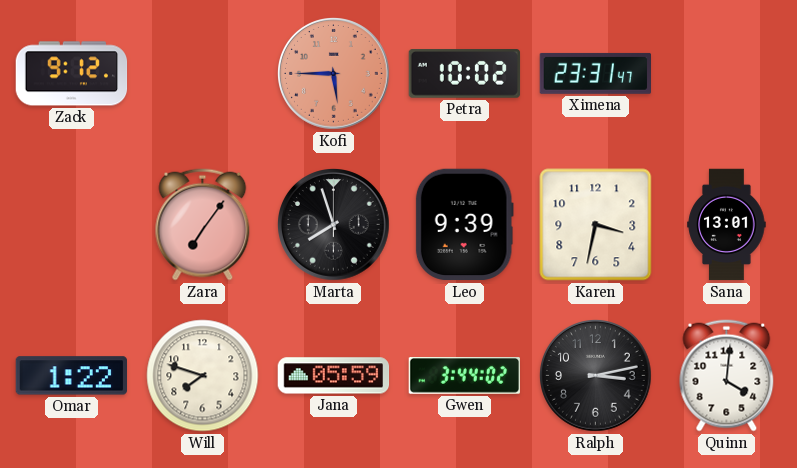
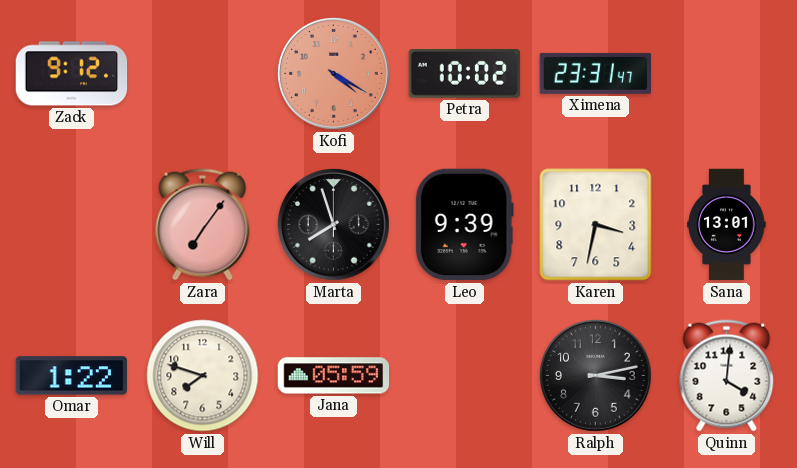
Kofi: 5:45 -> 4:20 (334, 74)
Gwen: 3:44 -> none (465, 376)
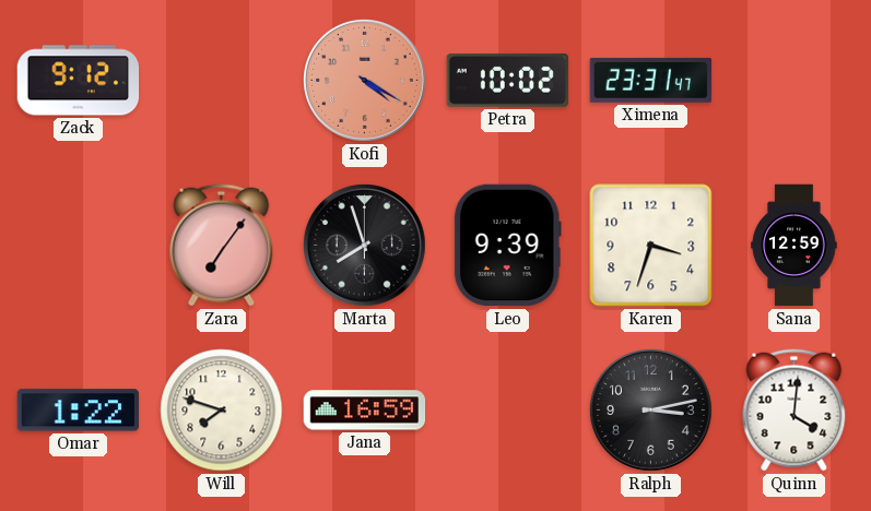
Karen: 3:32 -> 3:33 (651, 246)
Sana: 13:01 -> 12:59 (795, 246)
Jana: 05:59 -> 16:59 (365, 411)
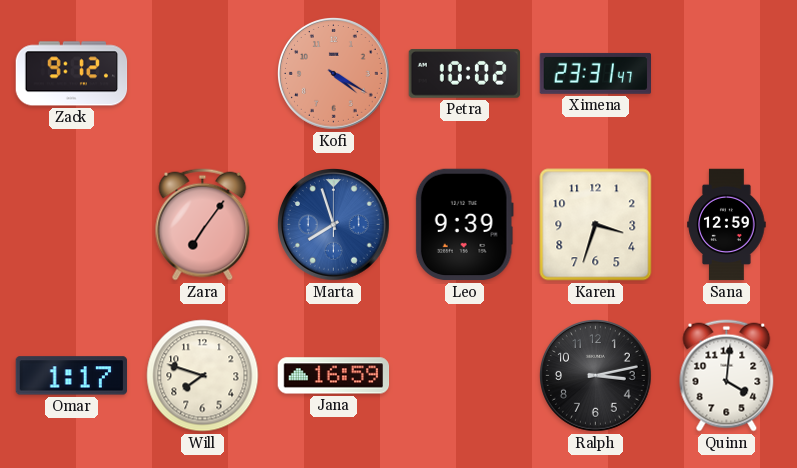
Marta dial: black -> blue (334, 225)
Omar: 1:22 -> 1:17 (71, 376)
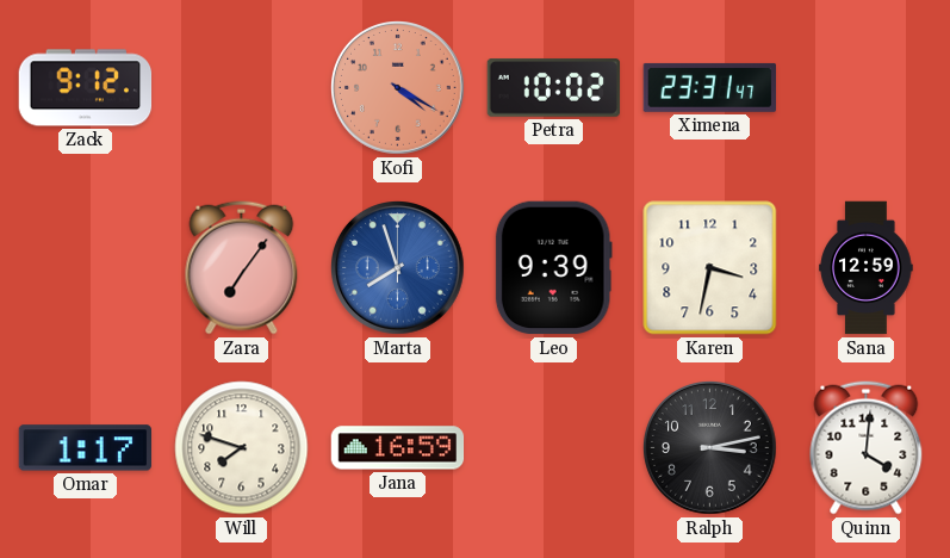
Karen: 3:33 -> 3:32 (710, 268)
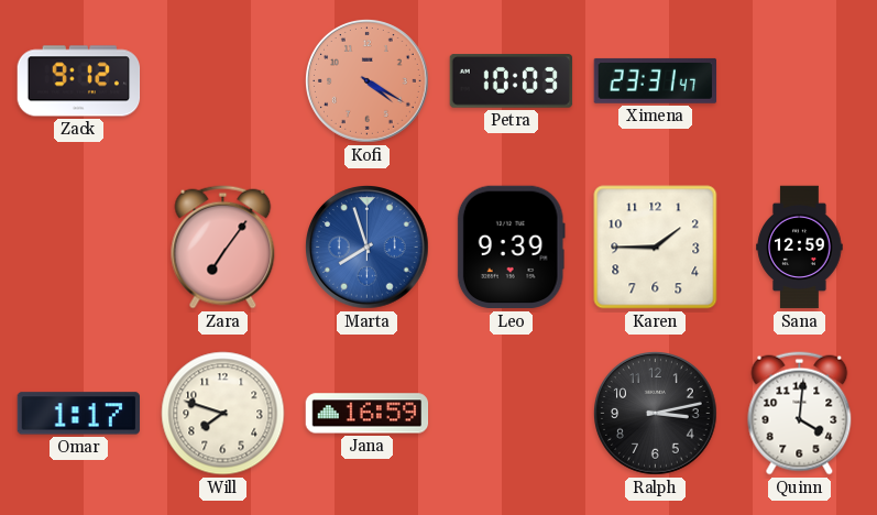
Petra: 10:02 -> 10:03 (512, 81)
Karen: 3:32 -> 1:45 (656, 248)
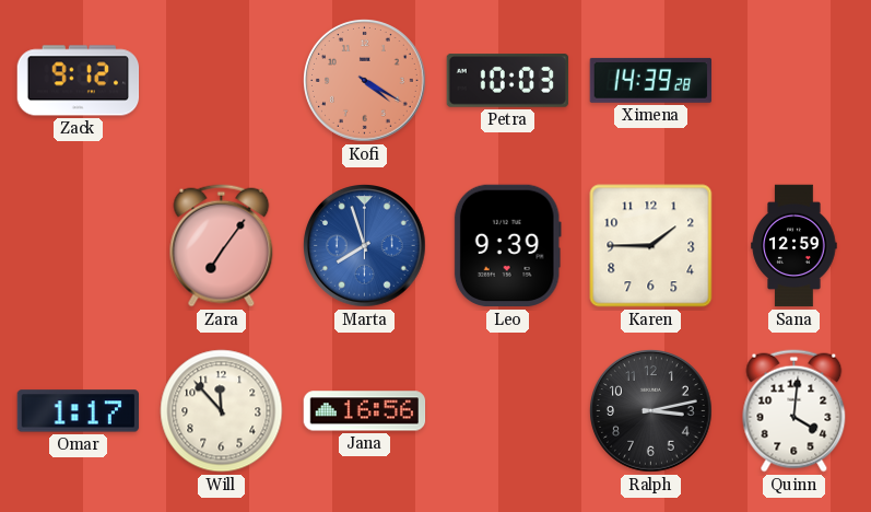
Ximena: 23:31 -> 14:39 (650, 80)
Will: 7:48 -> 11:53 (222, 411)
Jana: 16:59 -> 16:56 (365, 411)
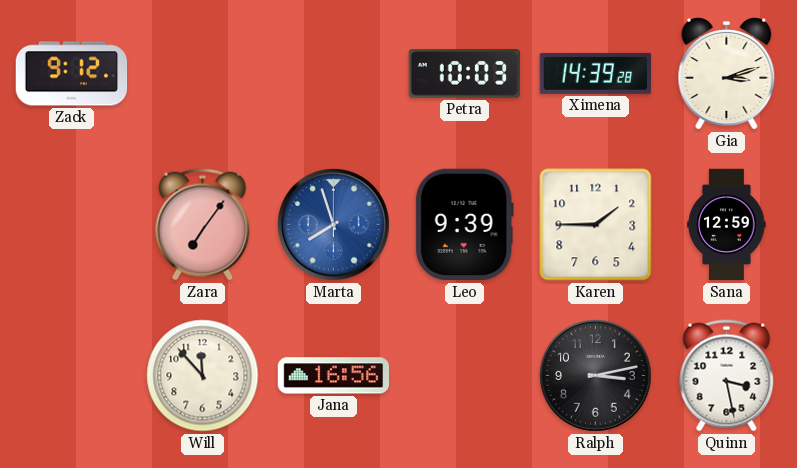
Kofi: 4:20 -> none (365, 81)
Gia: none -> 3:12 (727, 74)
Omar: 1:17 -> none (78, 411)
Quinn: 4:01 -> 3:28 (727, 376)
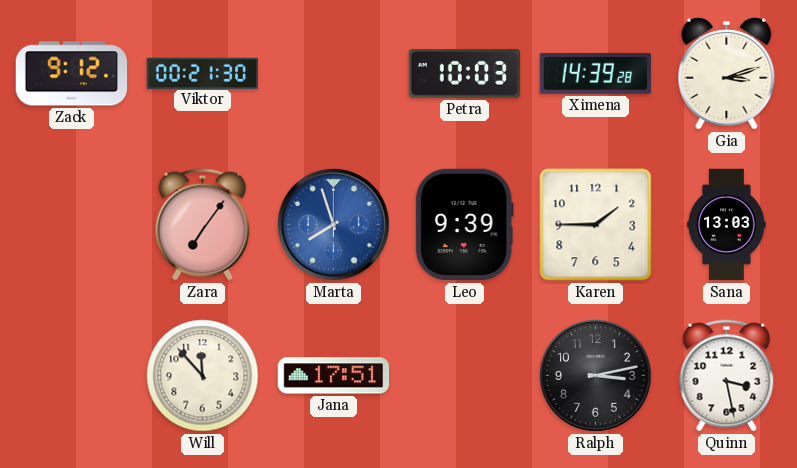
Viktor: none -> 00:21 (202, 73)
Sana: 12:59 -> 13:03 (727, 225)
Jana: 16:56 -> 17:51 (334, 376)
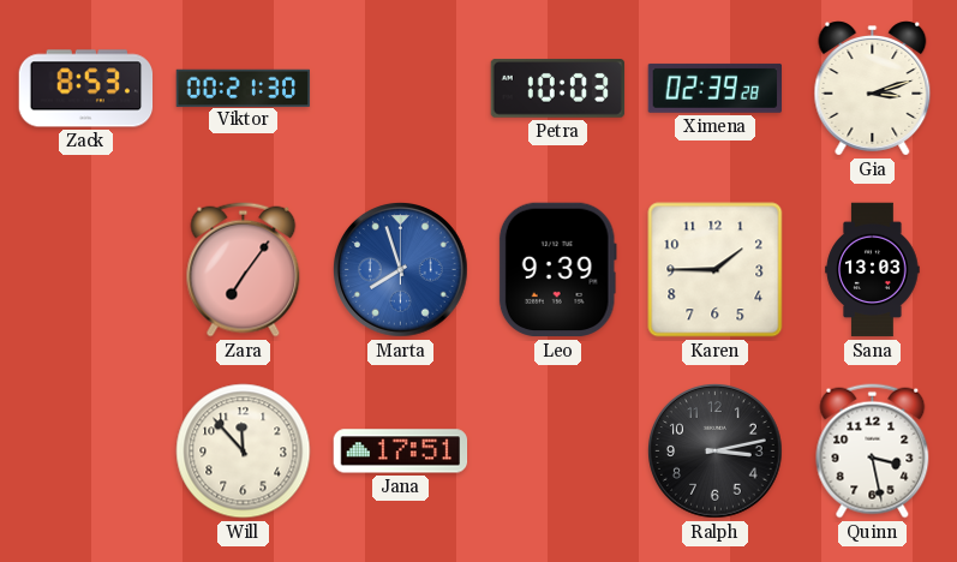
Zack: 9:12 -> 8:53 (86, 89)
Ximena: 14:39 -> 02:39 (714, 88)
